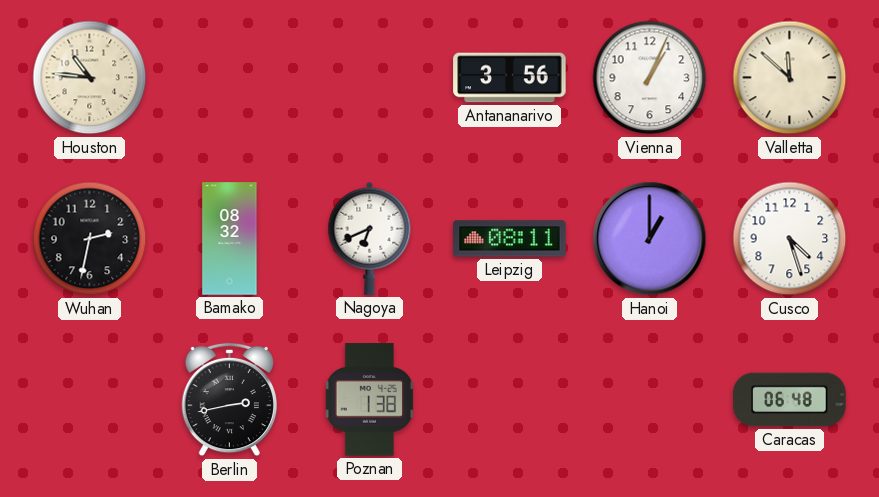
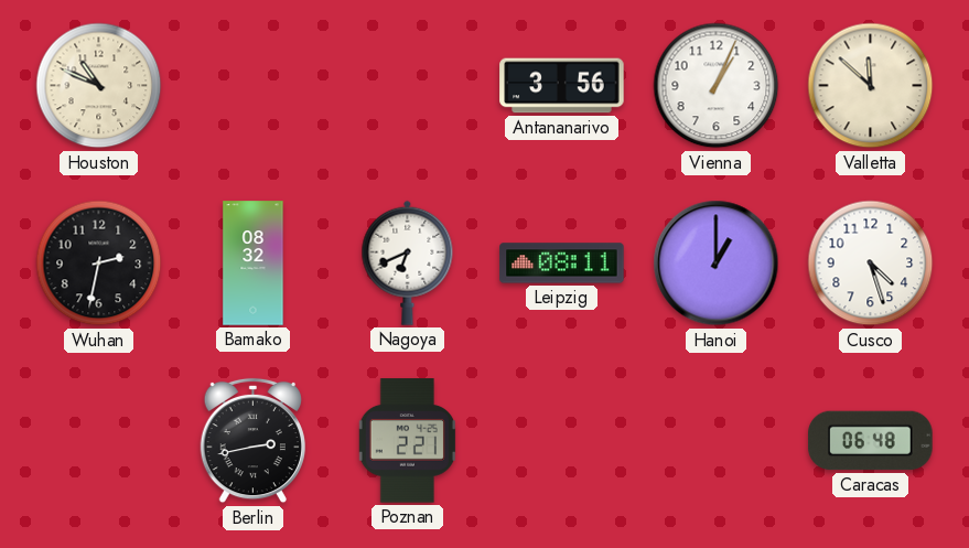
Houston: 10:46 -> 10:49 (99, 86)
Poznan: 1:38 -> 2:21 (407, 441)
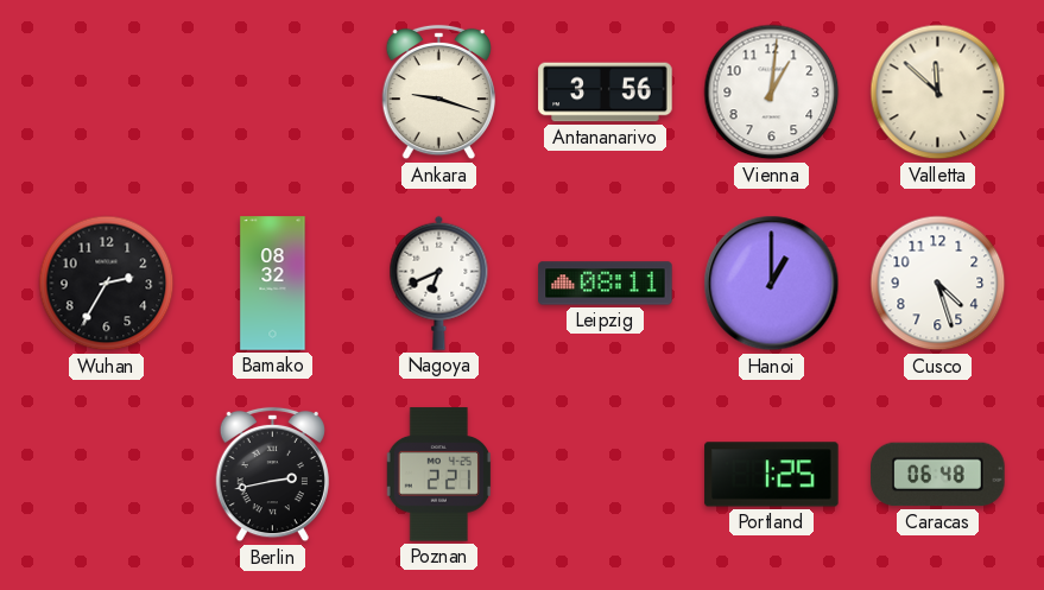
Houston: 10:49 -> none (99, 86)
Ankara: none -> 9:18 (438, 93)
Vienna: 1:04 -> 1:01 (772, 93)
Wuhan: 2:32 -> 2:35 (107, 284)
Portland: none -> 1:25 (772, 475)
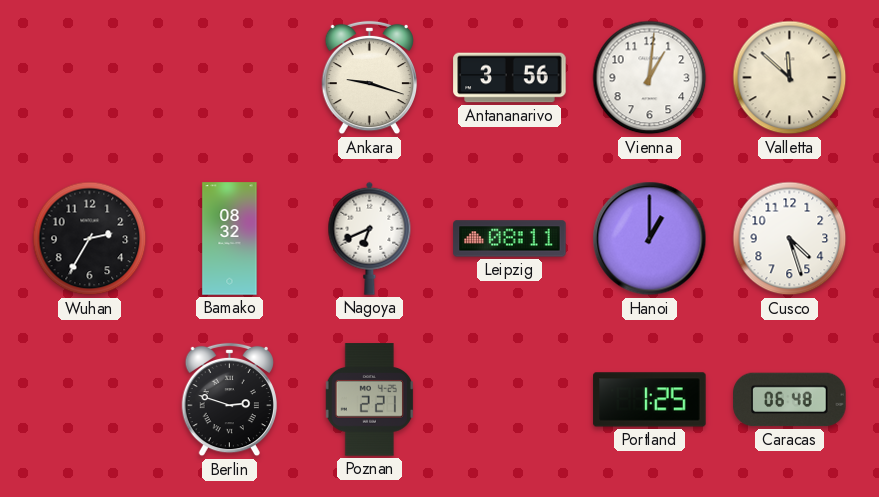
Berlin: 2:43 -> 2:48 (229, 400)
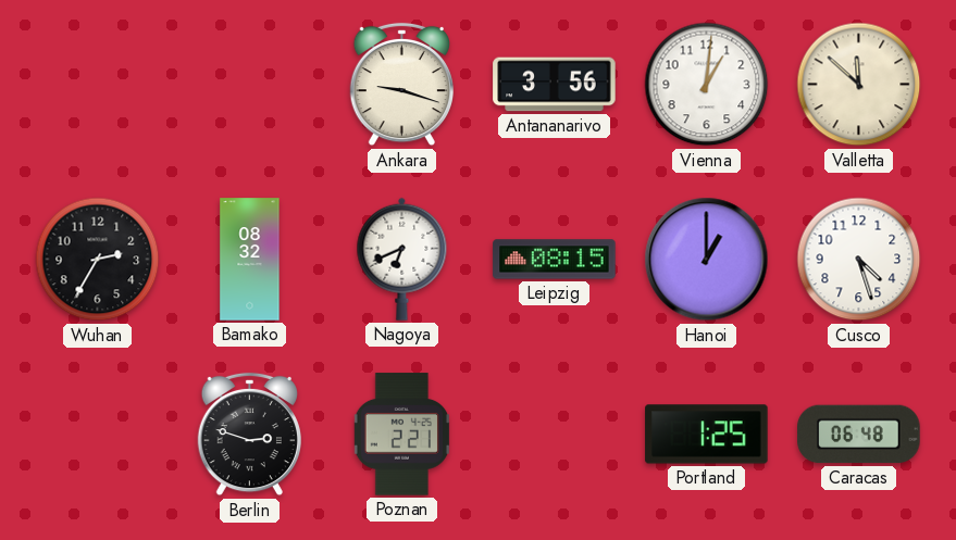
Leipzig: 08:11 -> 08:15 (555, 260)
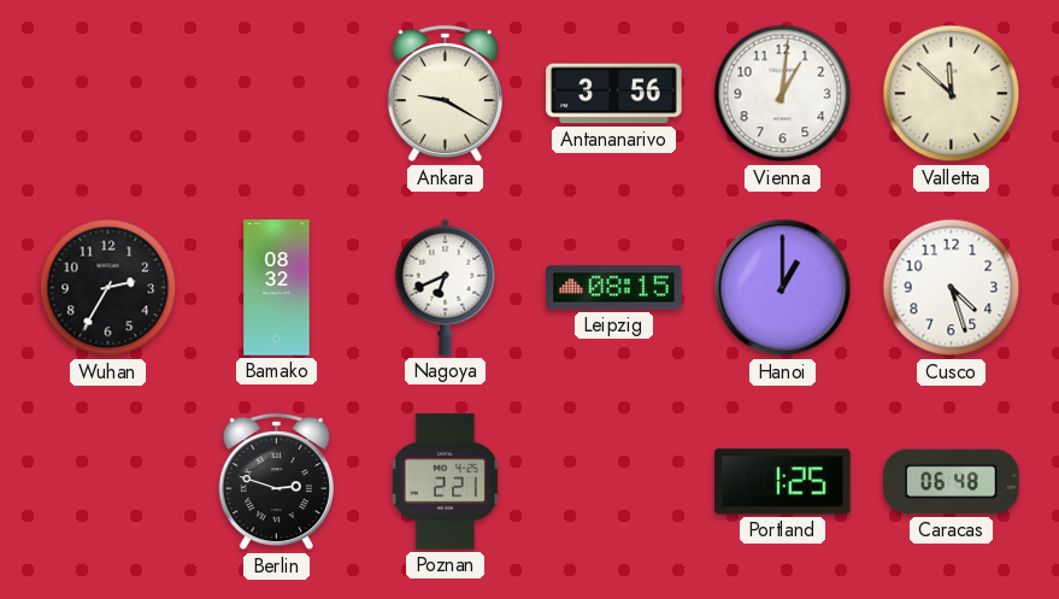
Ankara: 9:18 -> 9:20 (445, 94)
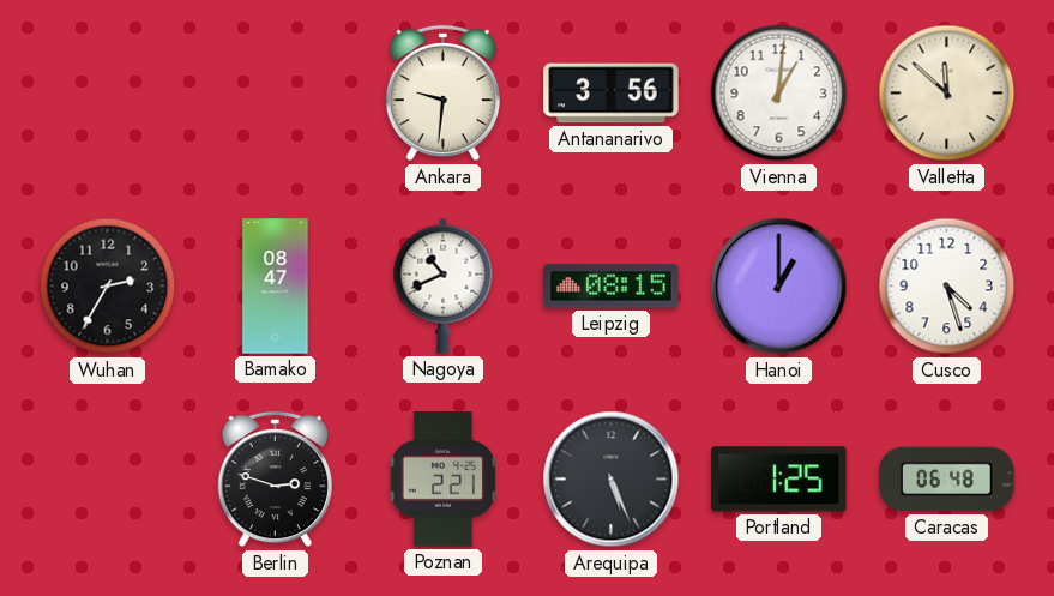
Ankara: 9:20 -> 9:31 (442, 94)
Bamako: 08:32 -> 08:47 (276, 287)
Nagoya: 6:41 -> 10:41 (444, 285)
Arequipa: none -> 5:26 (612, 480)
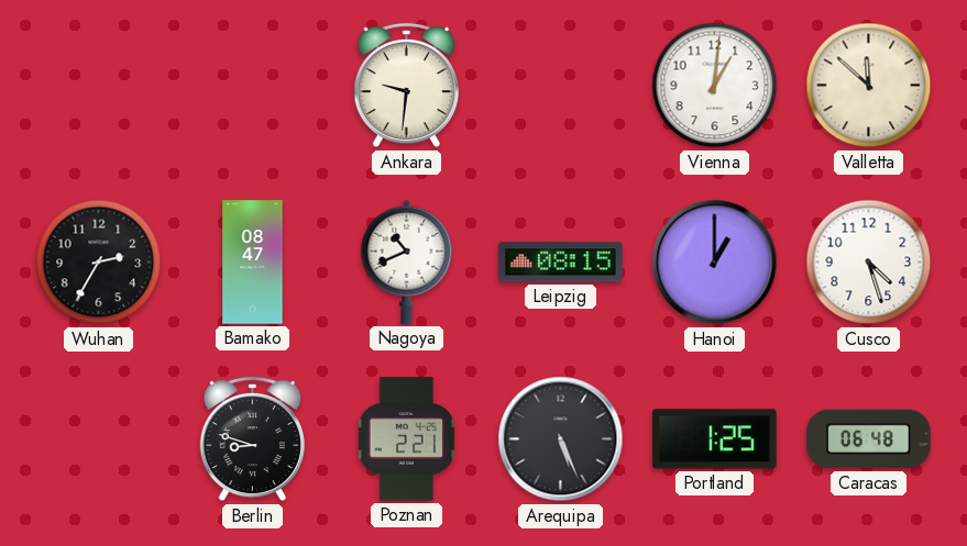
Antananarivo: 3:56 -> none (612, 94)
Berlin: 2:48 -> 8:48 (252, 439)
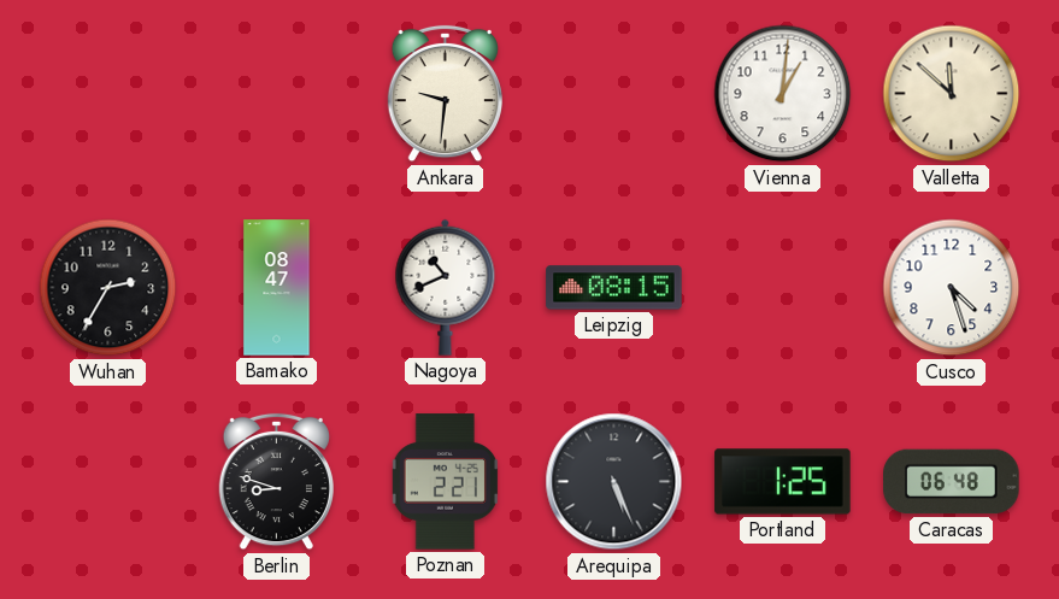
Hanoi: 1:00 -> none (715, 263)
